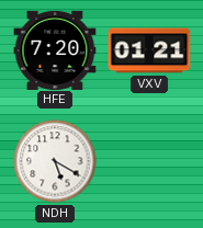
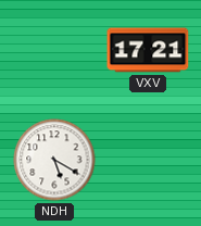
HFE: 7:20 -> none (55, 49)
VXV: 01:21 -> 17:21 (148, 50)
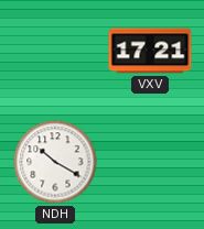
NDH: 5:20 -> 10:20 (55, 162)
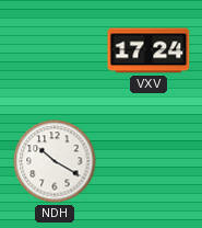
VXV: 17:21 -> 17:24 (148, 50)
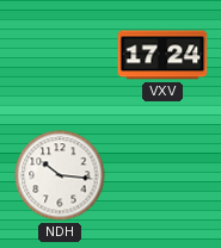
NDH: 10:20 -> 10:16 (60, 175)
